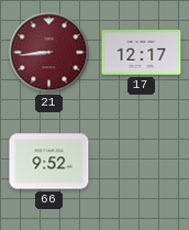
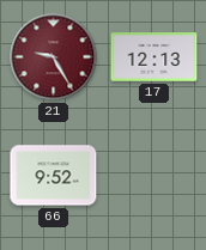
21: 8:44 -> 9:25 (54, 57)
17: 12:17 -> 12:13 (154, 57)
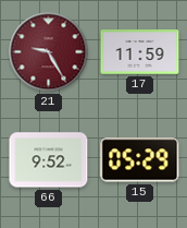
17: 12:13 -> 11:59 (140, 52)
15: none -> 05:29 (140, 160)
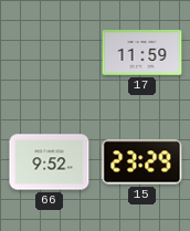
21: 9:25 -> none (49, 52)
15: 05:29 -> 23:29 (142, 162)
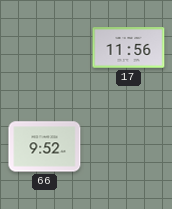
17: 11:59 -> 11:56 (129, 48)
15: 23:29 -> none (142, 162)
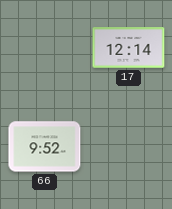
17: 11:56 -> 12:14 (129, 48)
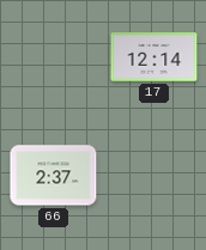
66: 9:52 -> 2:37 (54, 176)
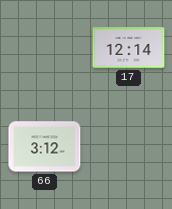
66: 2:37 -> 3:12 (45, 147)
